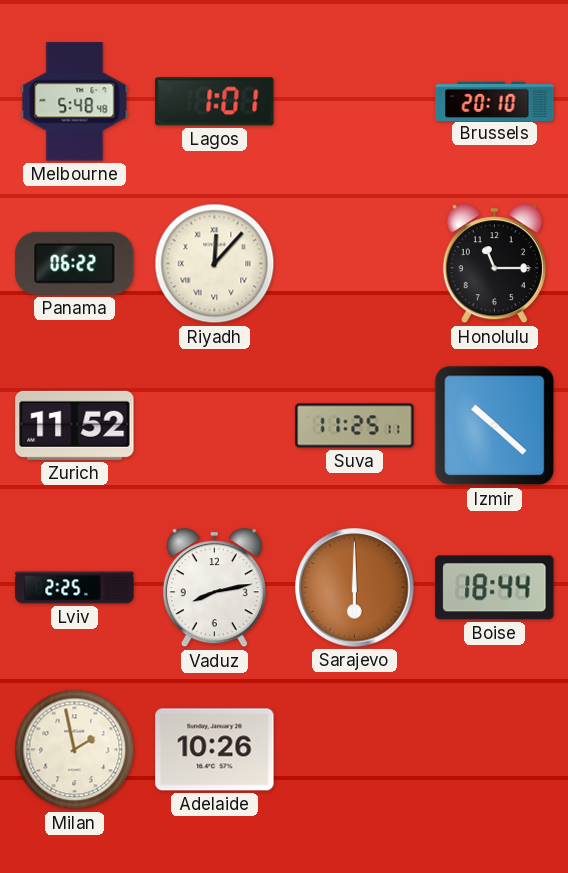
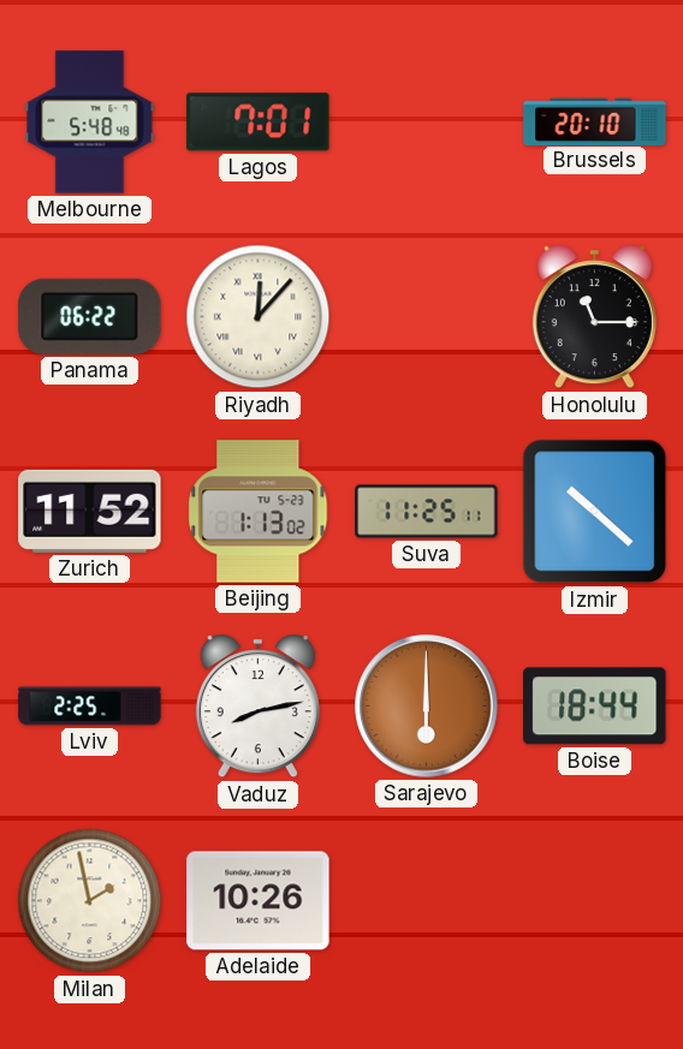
Lagos: 1:01 -> 7:01 (259, 123)
Beijing: none -> 1:13 (259, 512)
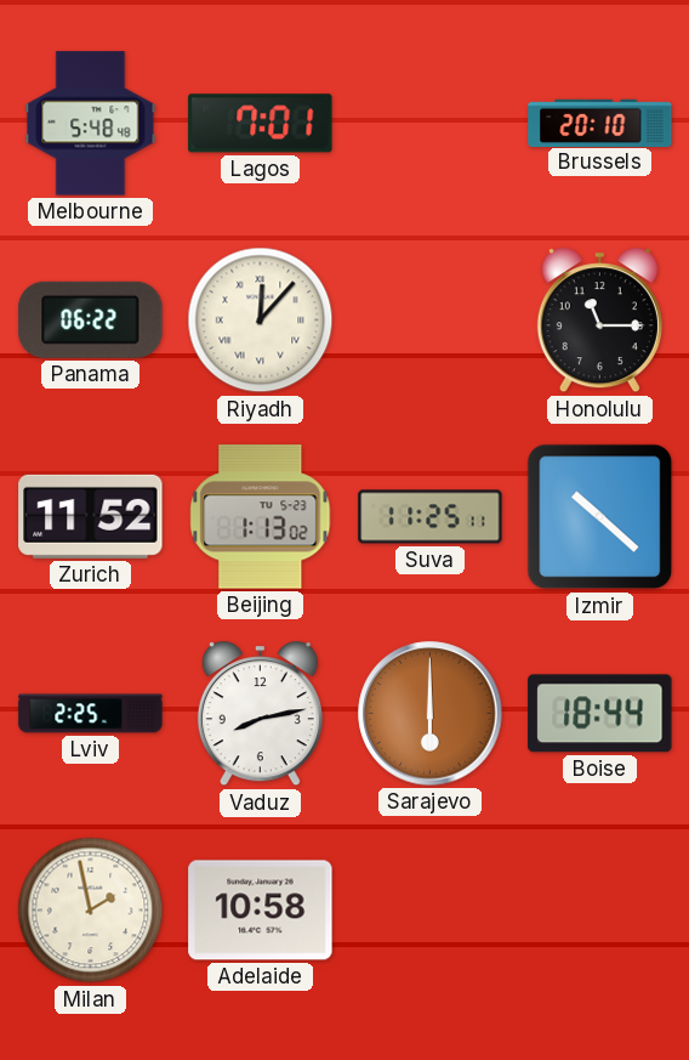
Adelaide: 10:26 -> 10:58 (261, 911)
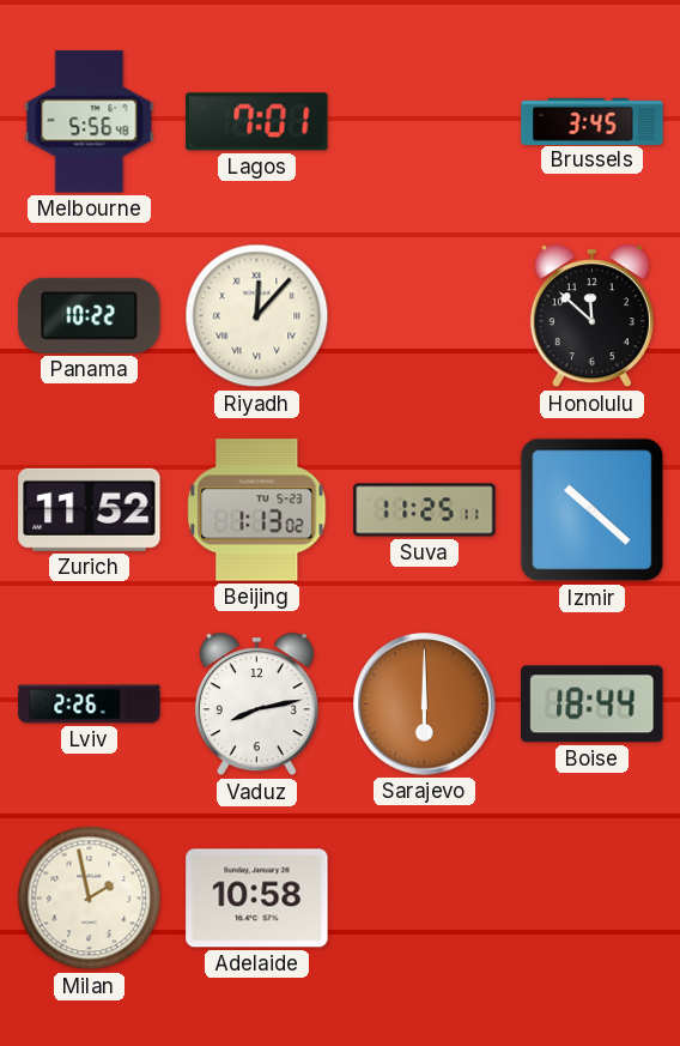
Melbourne: 5:48 -> 5:56 (90, 122)
Brussels: 20:10 -> 3:45 (593, 121)
Panama: 06:22 -> 10:22 (90, 315)
Honolulu: 11:15 -> 11:52 (591, 316)
Lviv: 2:25 -> 2:26 (90, 705)
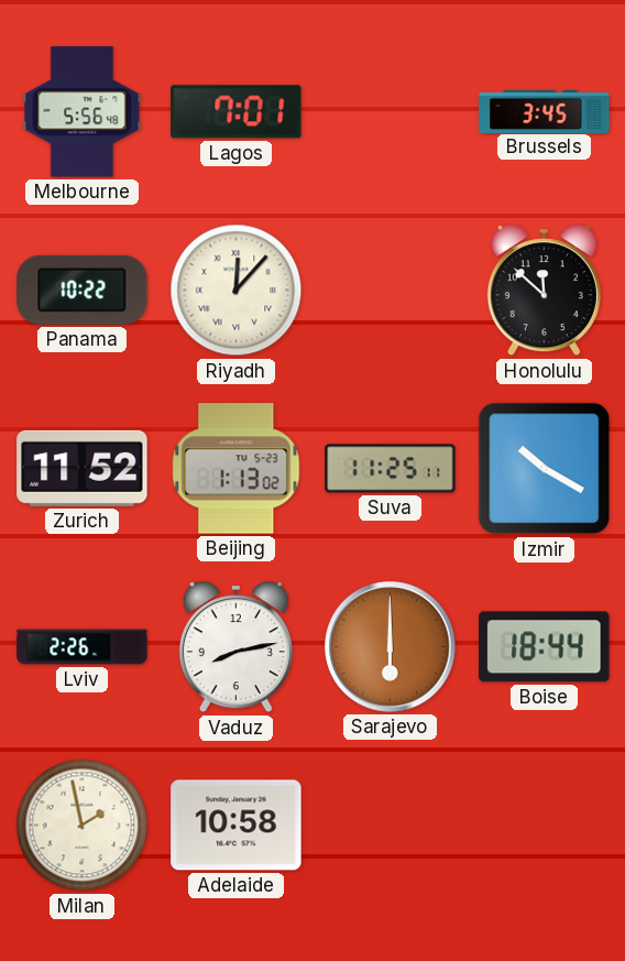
Izmir: 10:22 -> 10:20 (545, 469)
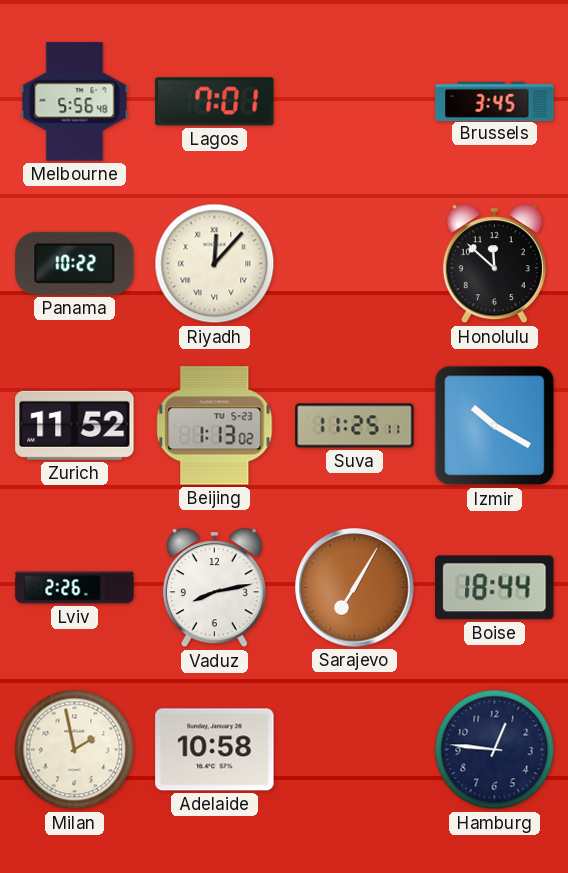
Sarajevo: 6:00 -> 7:05 (355, 588)
Hamburg: none -> 12:46 (495, 750)
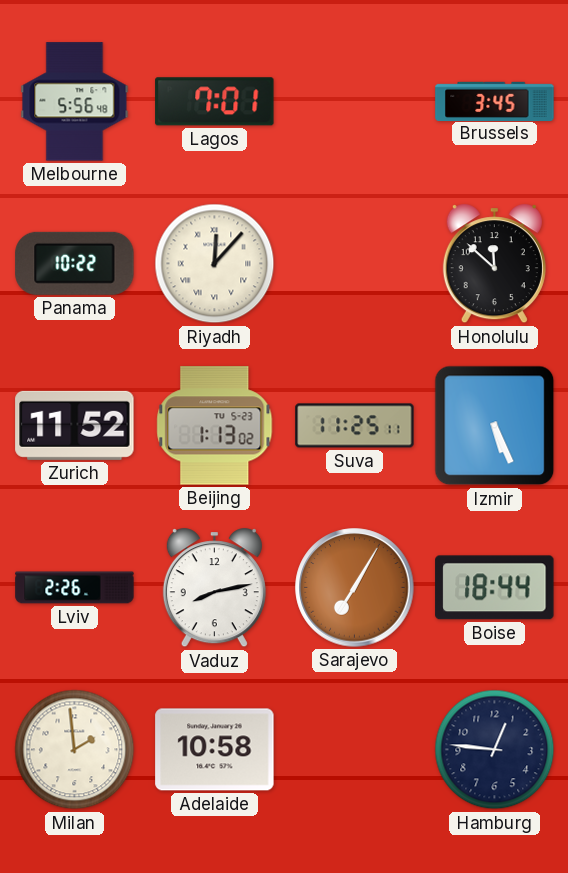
Izmir: 10:20 -> 5:26 (495, 426)
Milan: 1:58 -> 1:59 (75, 750)
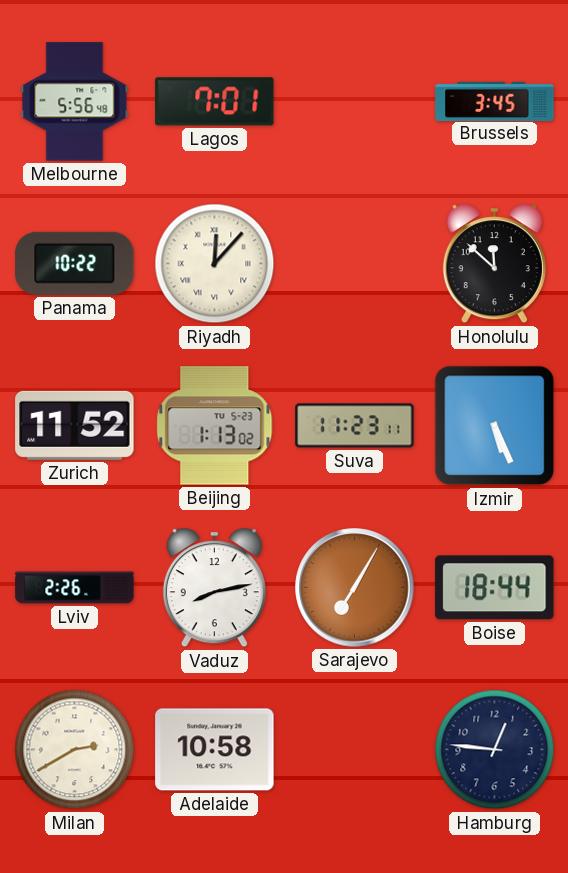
Suva: 11:25 -> 11:23 (355, 426)
Milan: 1:59 -> 2:40 (75, 750)
